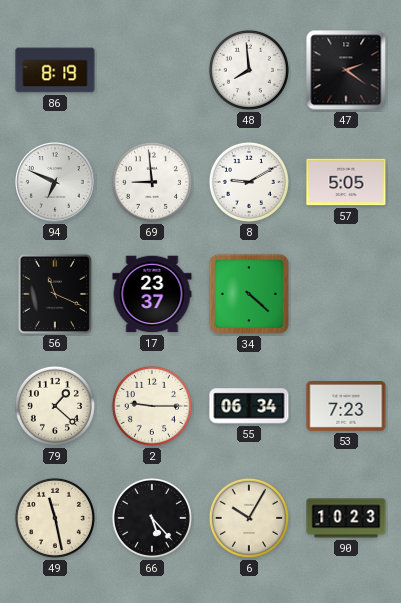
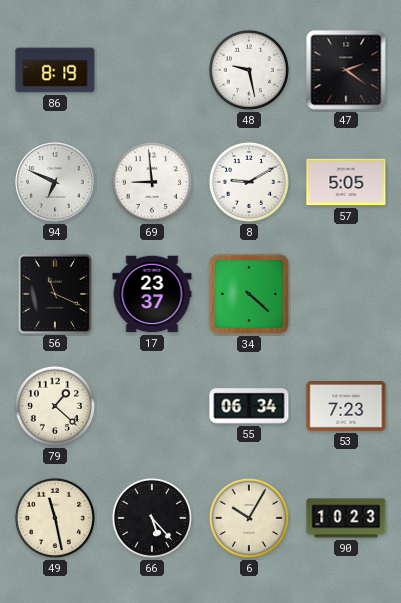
48: 7:59 -> 9:28 (249, 70)
2: 9:15 -> none (152, 406)
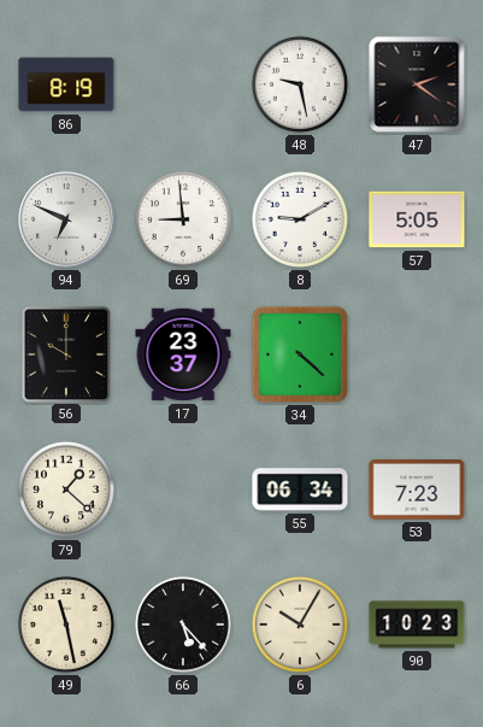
56: 11:19 -> 10:00 (65, 353)
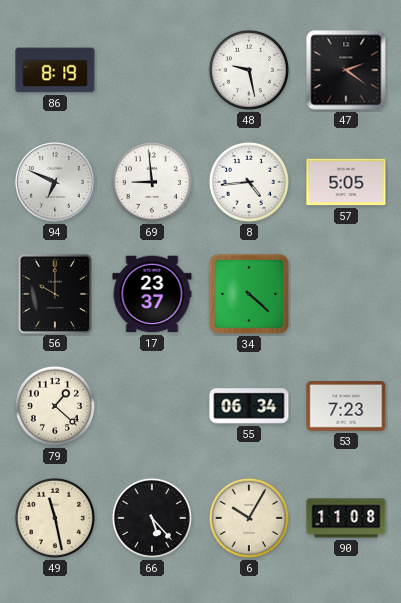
8: 9:10 -> 4:44 (249, 182)
90: 10:23 -> 11:08 (346, 518)
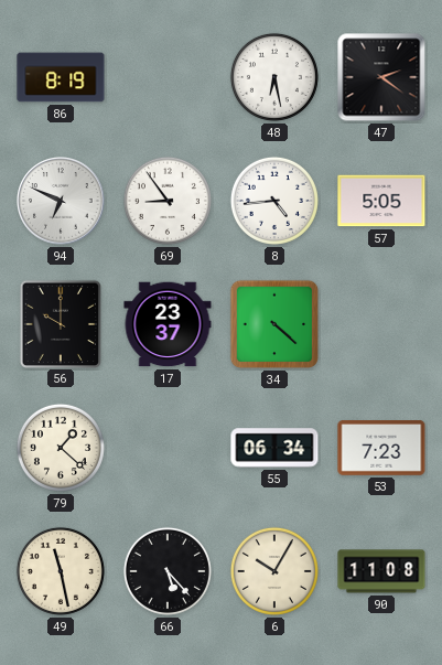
48: 9:28 -> 6:28 (274, 77)
69: 8:59 -> 8:54 (168, 201)
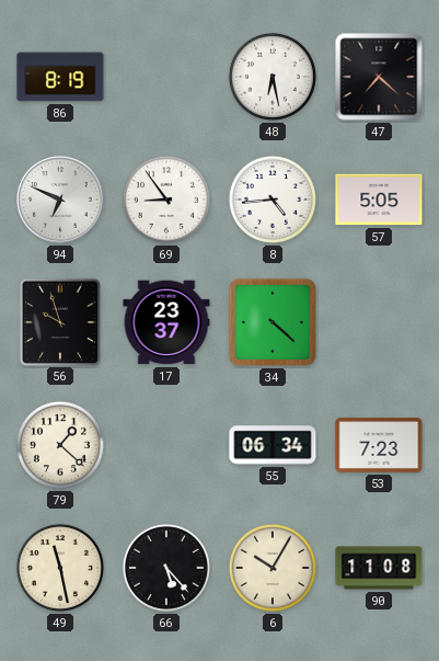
47: 2:21 -> 7:22 (379, 77)
56: 10:00 -> 9:57 (59, 321)
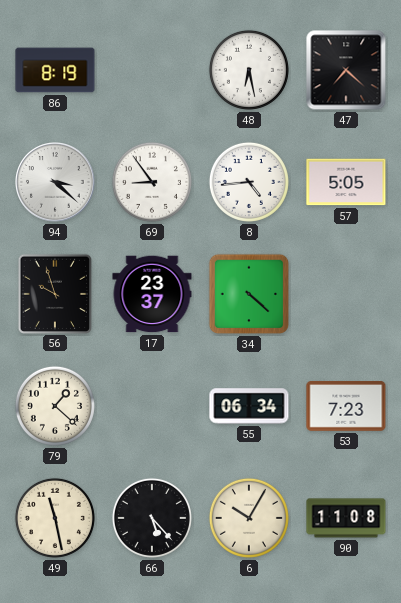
94: 6:49 -> 3:22 (56, 183)
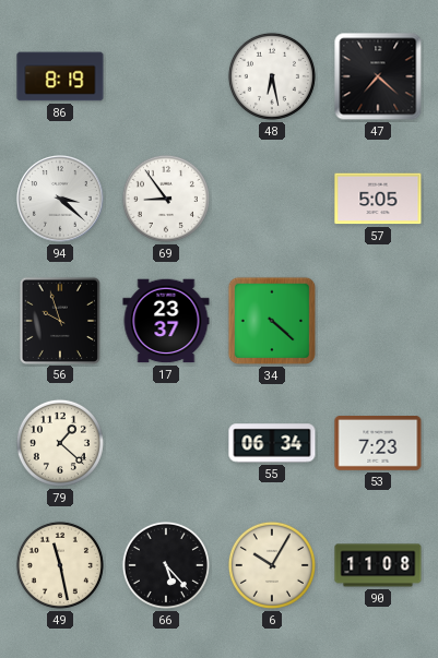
8: 4:44 -> none (249, 182)
